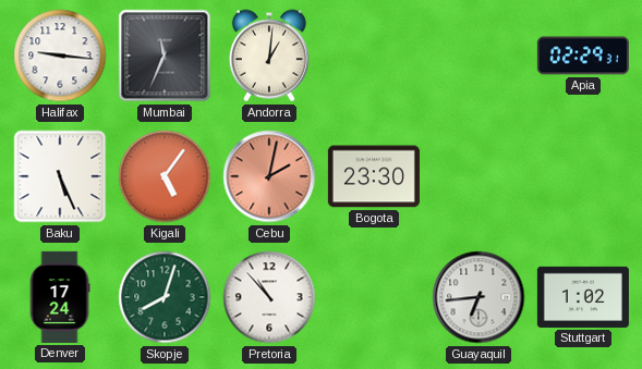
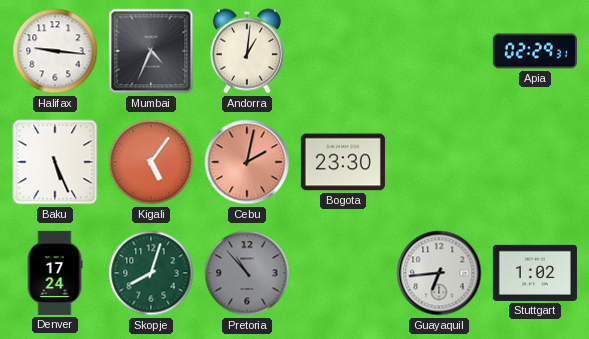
Mumbai: 11:34 -> 4:34 (151, 51)
Pretoria dial: white -> grey (247, 273)
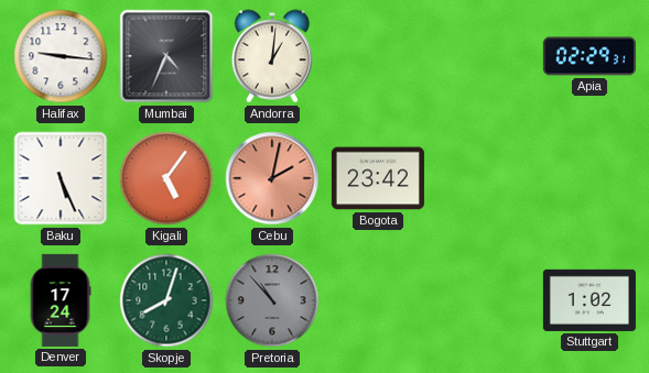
Bogota: 23:30 -> 23:42 (378, 178)
Guayaquil: 6:44 -> none (439, 273)
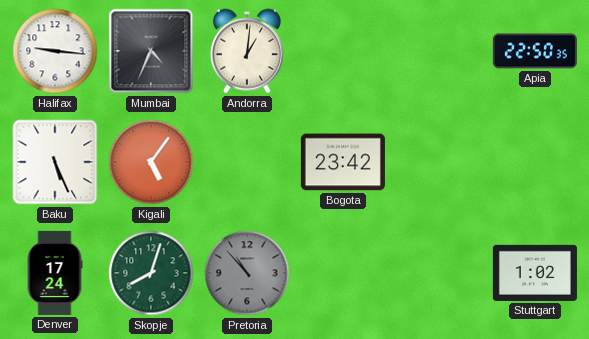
Apia: 02:29 -> 22:50 (535, 51)
Cebu: 2:02 -> none (272, 178)
